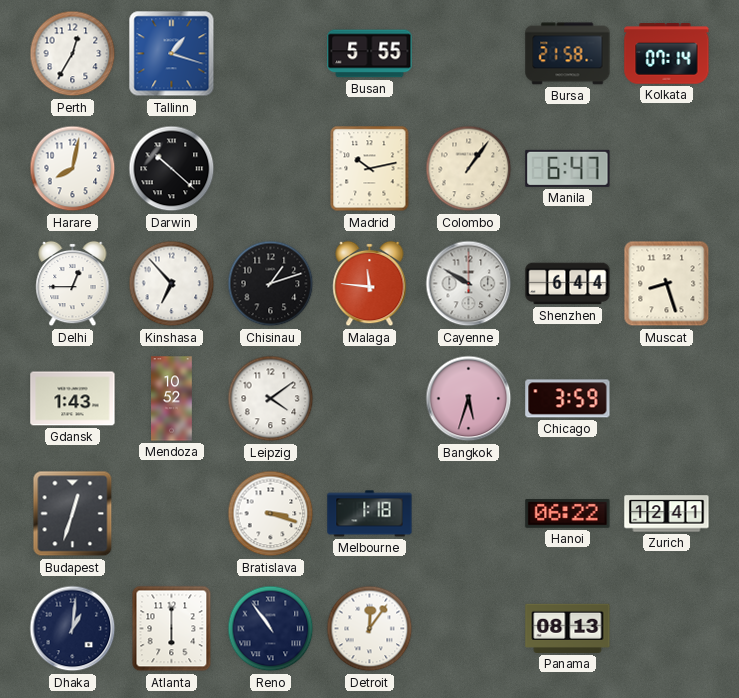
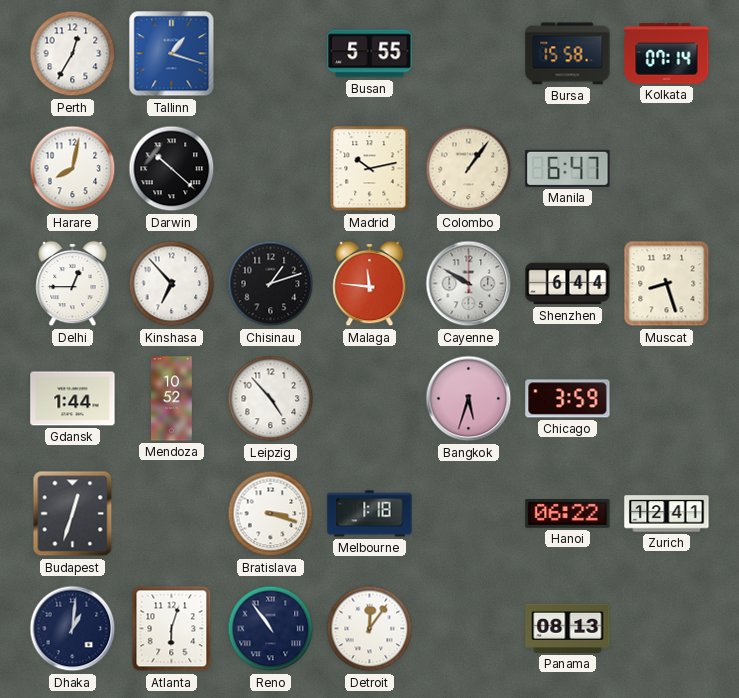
Bursa: 21:58 -> 15:58 (568, 54)
Gdansk: 1:43 -> 1:44 (73, 399)
Leipzig: 4:09 -> 4:53 (271, 399)
Atlanta: 6:00 -> 6:03 (172, 629)
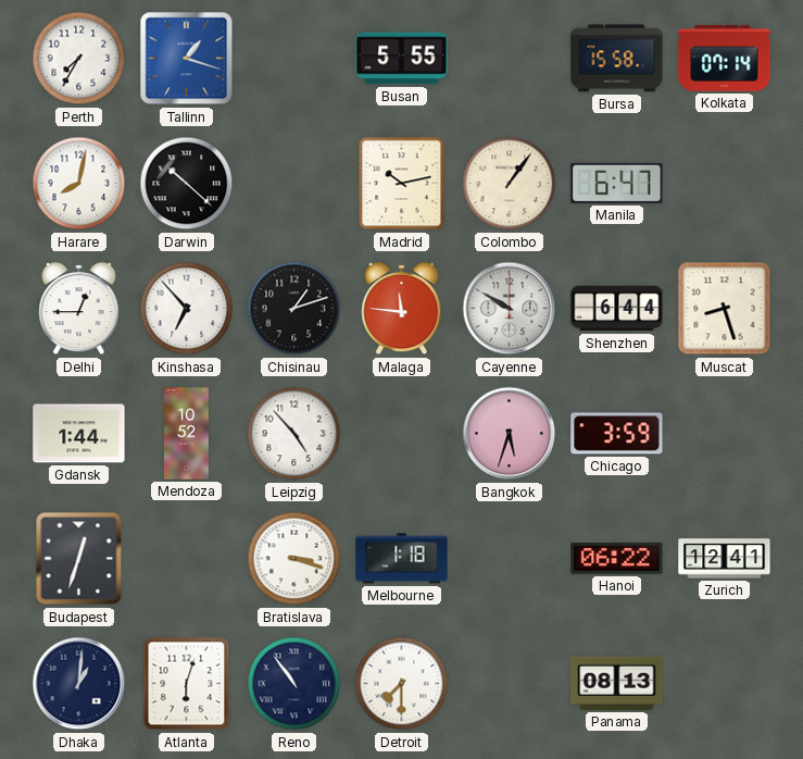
Perth: 12:35 -> 7:35 (79, 59)
Detroit: 12:06 -> 7:30 (402, 684)
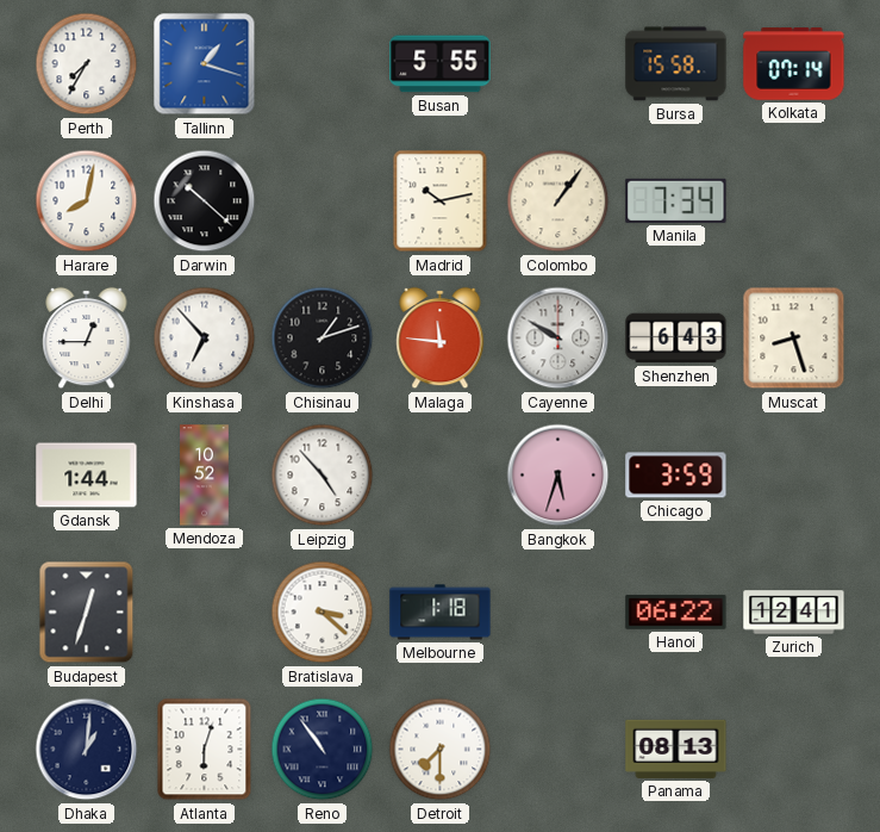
Manila: 6:47 -> 7:34 (676, 200)
Shenzhen: 6:44 -> 6:43 (676, 339)
Bratislava: 3:18 -> 3:22 (323, 613)
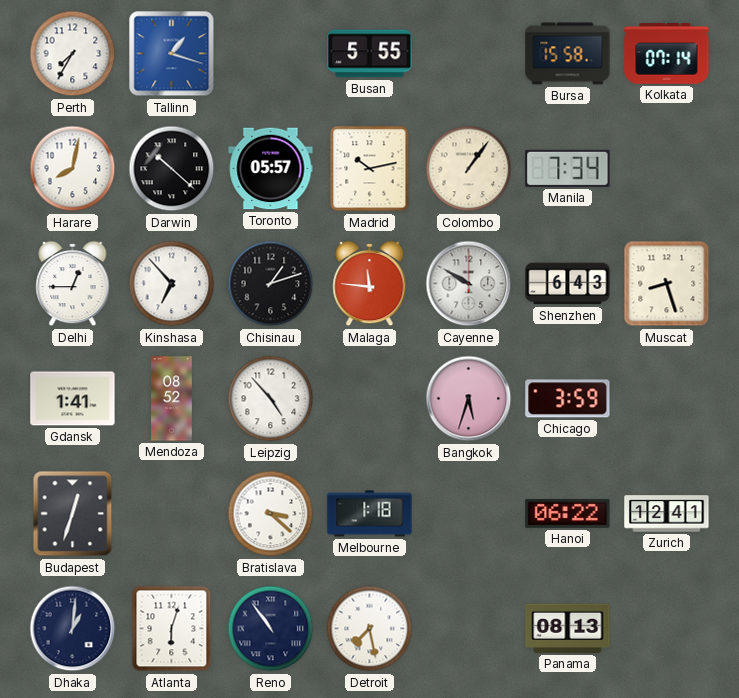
Toronto: none -> 05:57 (271, 169)
Gdansk: 1:44 -> 1:41 (73, 399)
Mendoza: 10:52 -> 08:52 (172, 399)
Detroit: 7:30 -> 7:28 (370, 629)
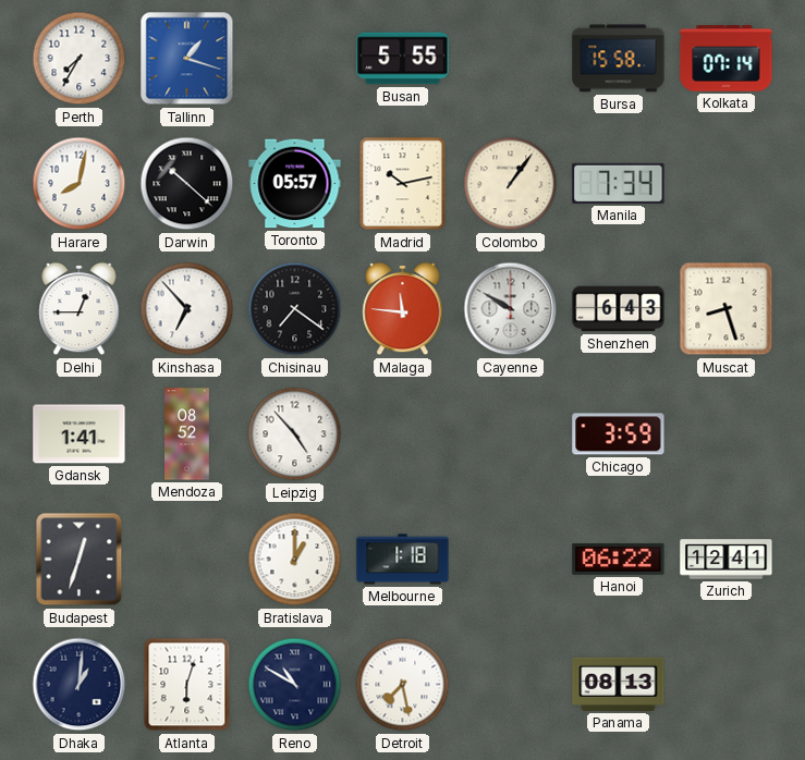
Chisinau: 1:12 -> 7:21 (295, 309)
Bangkok: 5:33 -> none (469, 399)
Bratislava: 3:22 -> 1:00 (295, 560)
Reno: 10:54 -> 10:50 (295, 685)
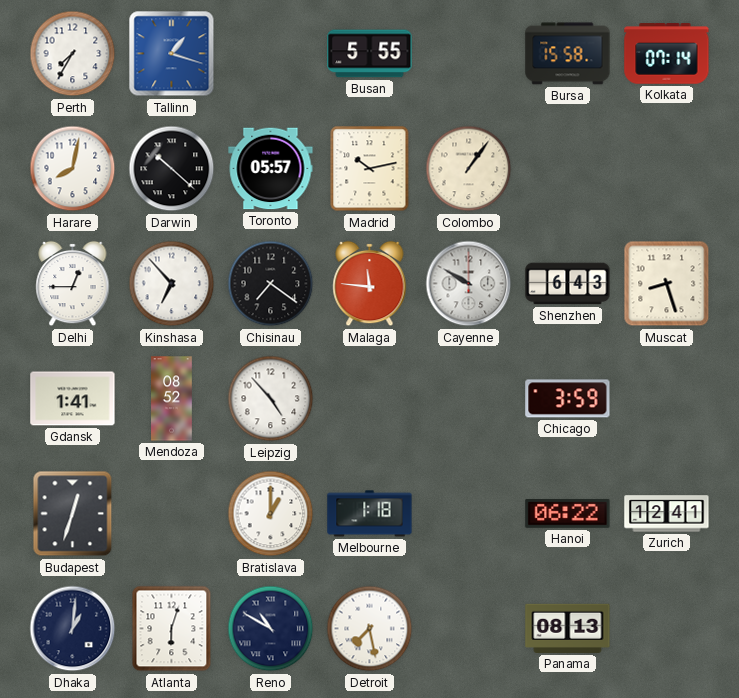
Manila: 7:34 -> none (619, 183)
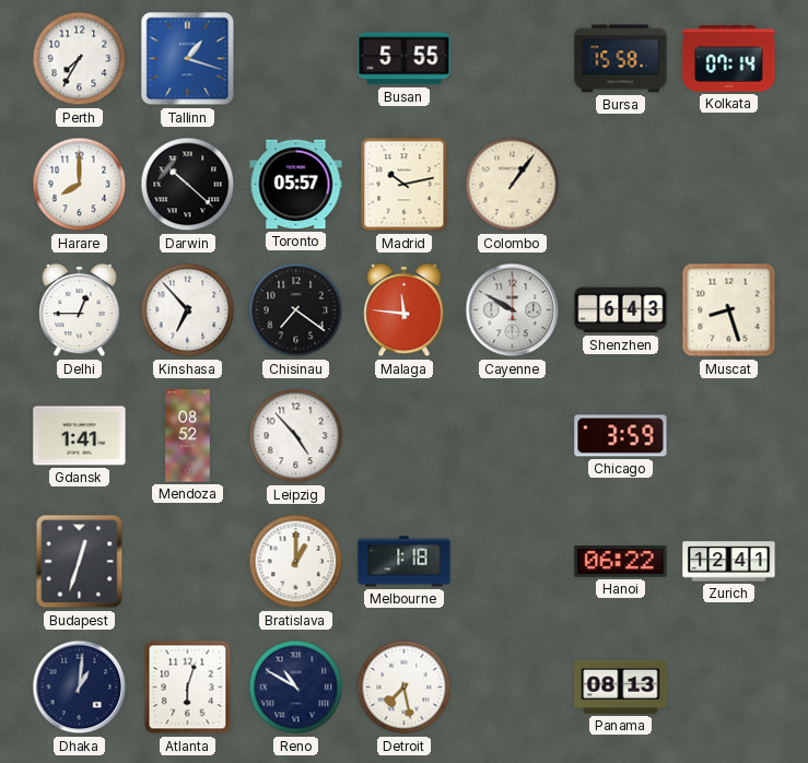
Harare: 8:02 -> 8:00 (80, 185)
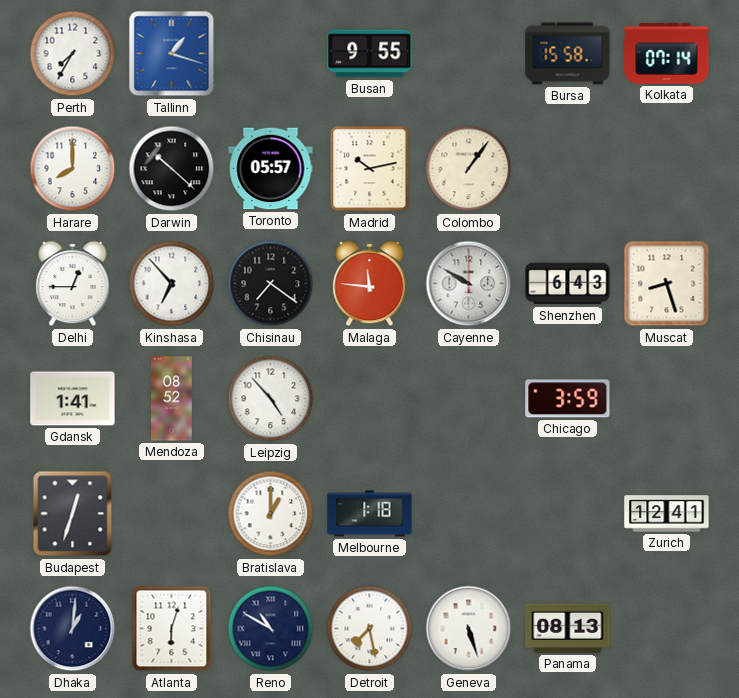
Busan: 5:55 -> 9:55 (370, 54)
Hanoi: 06:22 -> none (621, 562)
Geneva: none -> 5:27 (469, 629)
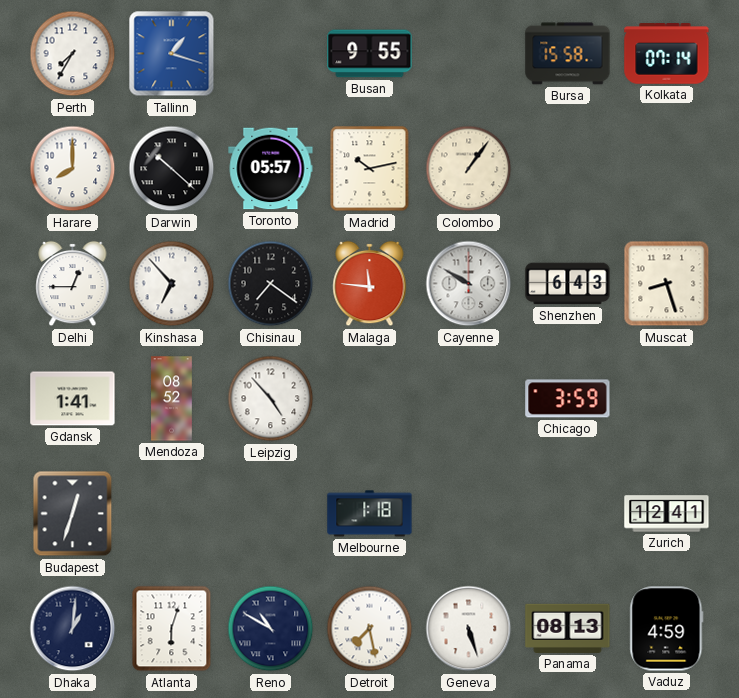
Bratislava: 1:00 -> none (271, 514)
Vaduz: none -> 4:59 (667, 629)
